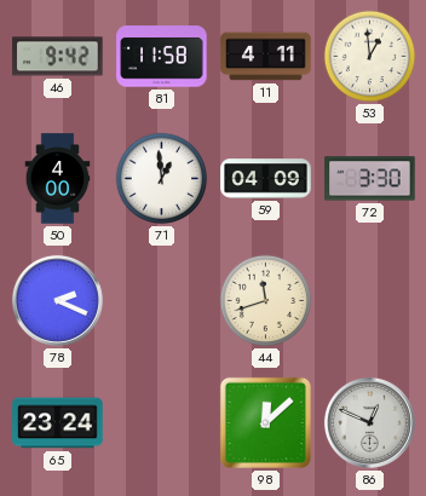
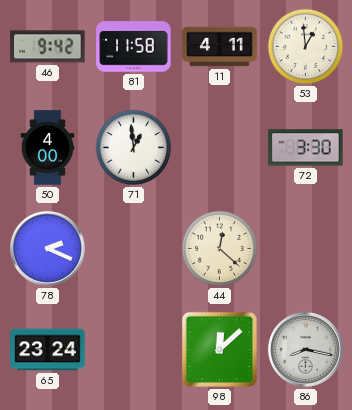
59: 04:09 -> none (266, 179)
44: 11:42 -> 12:22 (220, 249)
86: 12:49 -> 8:17 (305, 349)
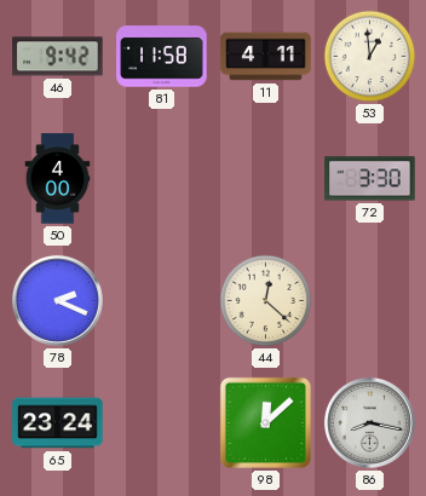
71: 12:59 -> none (134, 148)
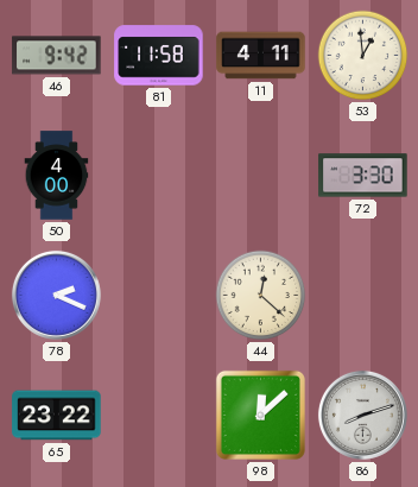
65: 23:24 -> 23:22 (57, 416)
86: 8:17 -> 8:12 (362, 415)
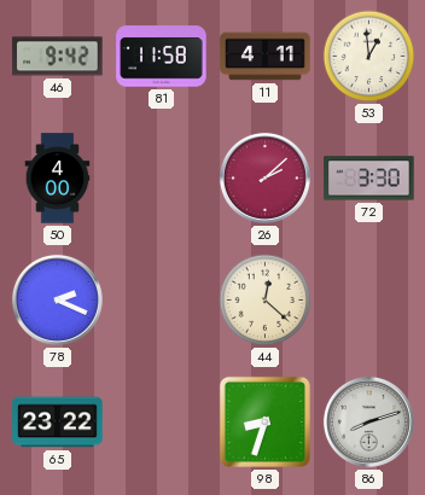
26: none -> 2:08 (264, 177)
98: 12:08 -> 8:33 (264, 421)
